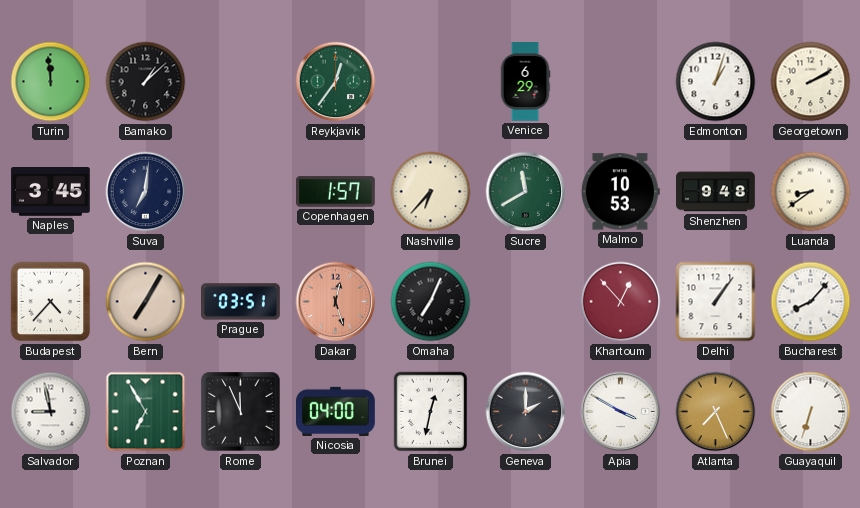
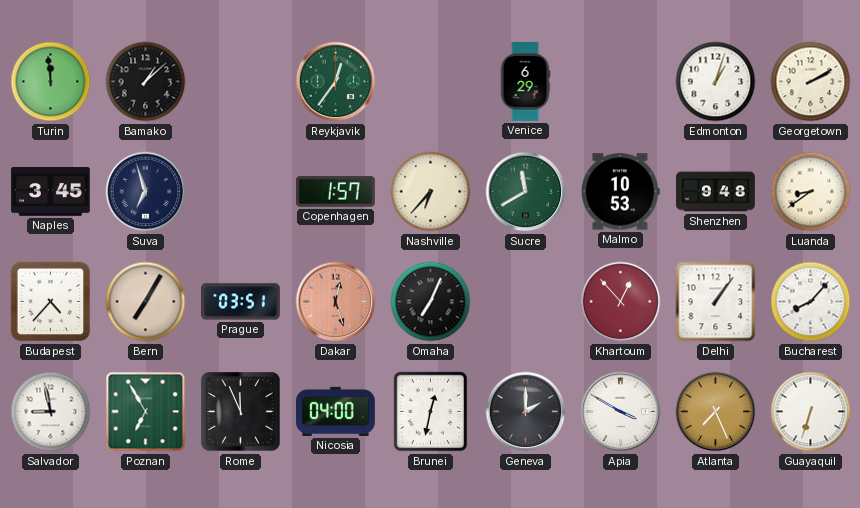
Suva: 7:01 -> 6:57 (146, 192)
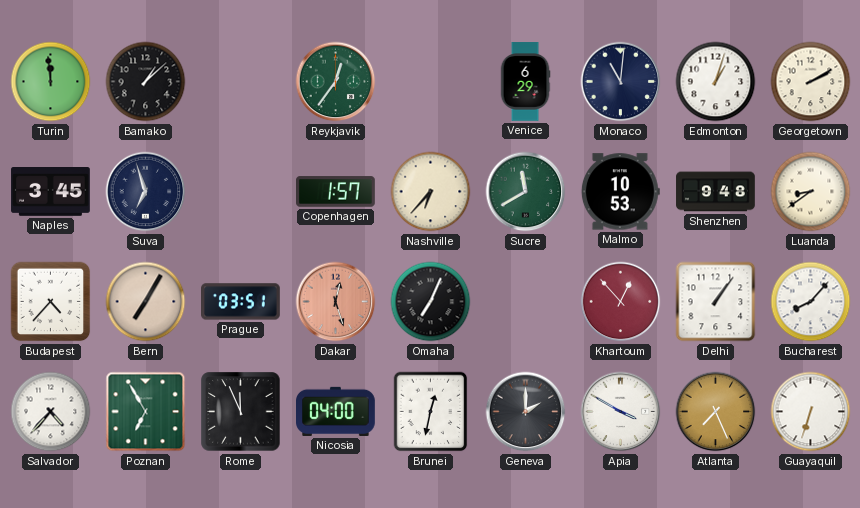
Monaco: none -> 11:01 (621, 82)
Salvador: 8:58 -> 4:37 (51, 412)
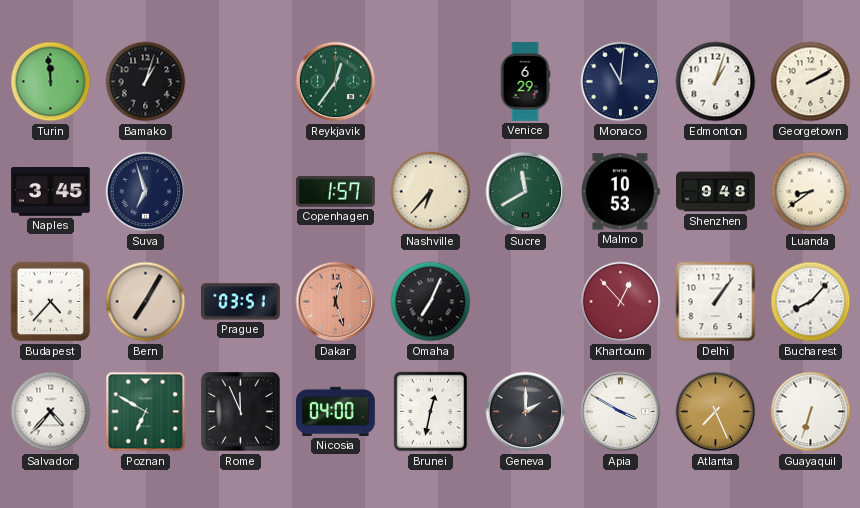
Bamako: 1:08 -> 1:03 (146, 82)
Poznan: 6:55 -> 6:50 (146, 412)
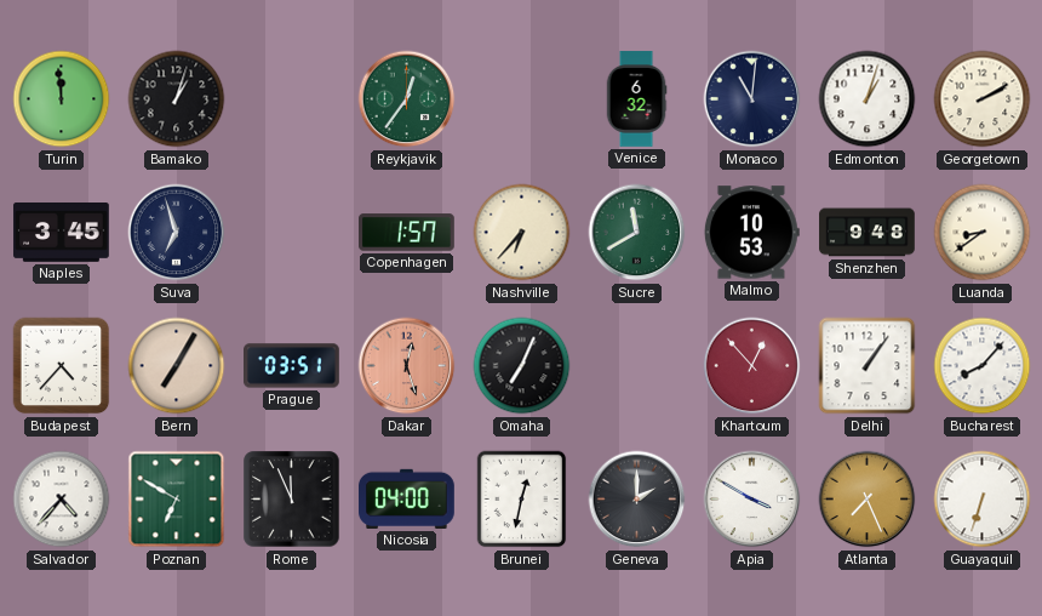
Venice: 6:29 -> 6:32 (636, 99)
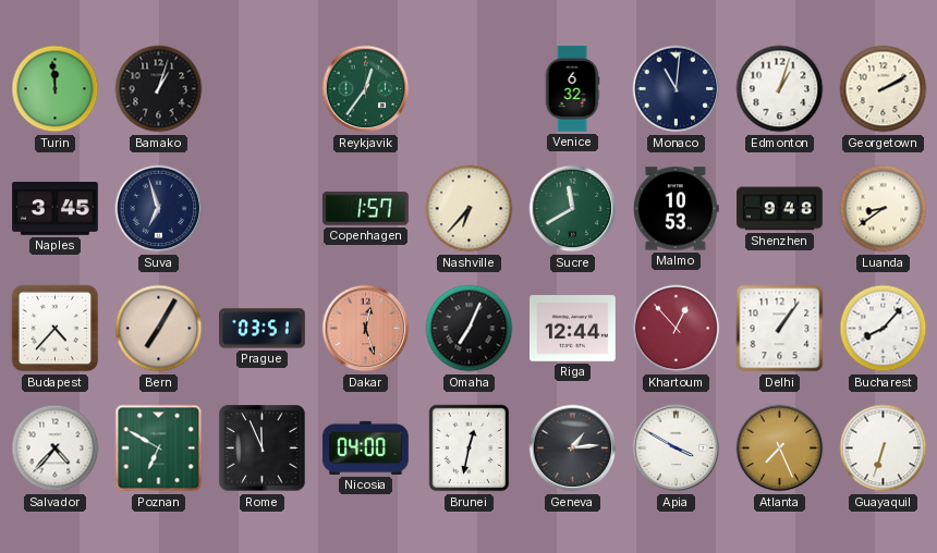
Riga: none -> 12:44 (573, 329)
Geneva: 2:00 -> 1:14 (573, 448)
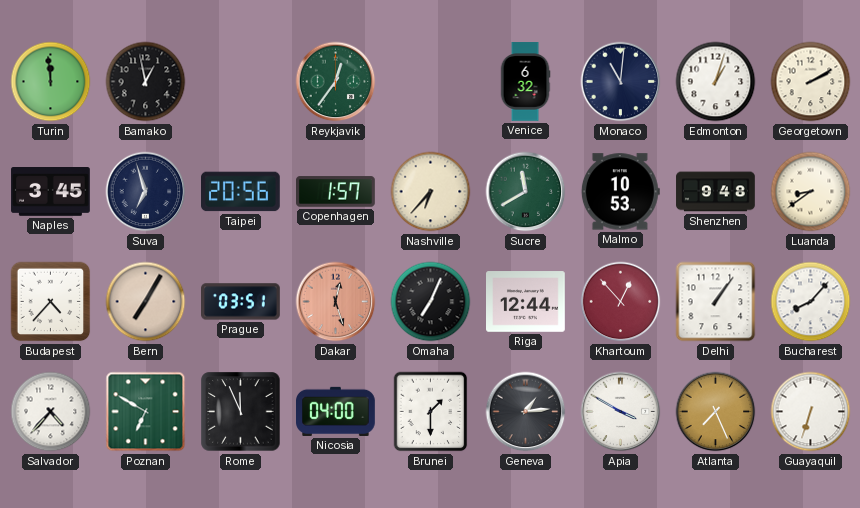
Bamako: 1:03 -> 12:58 (146, 82)
Taipei: none -> 20:56 (241, 192)
Brunei: 12:32 -> 1:30 (431, 412)
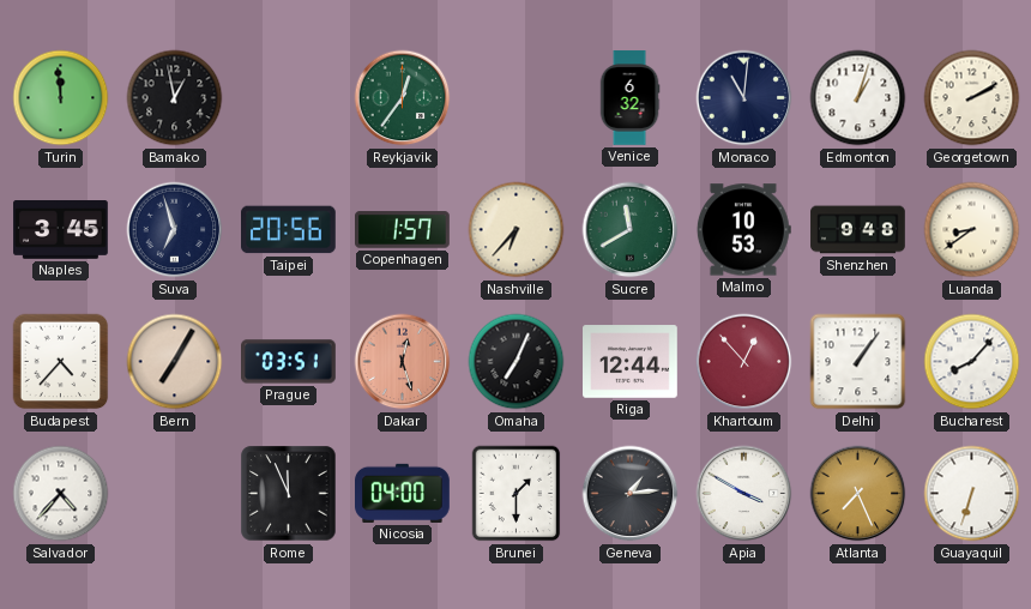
Poznan: 6:50 -> none (146, 412)
